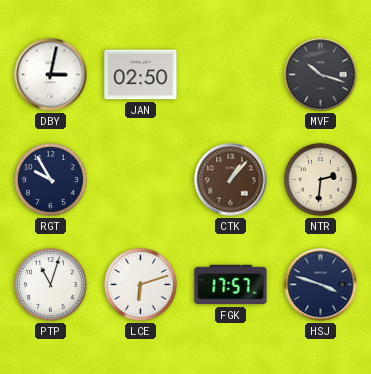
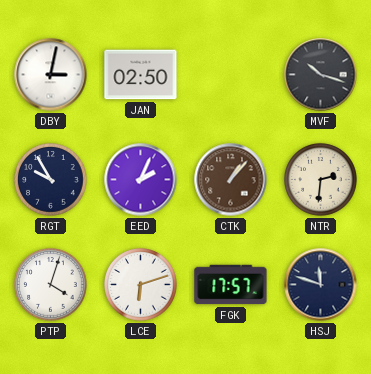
EED: none -> 2:04 (141, 180)
PTP: 11:03 -> 4:03 (51, 285)
HSJ: 3:48 -> 11:48 (321, 285)
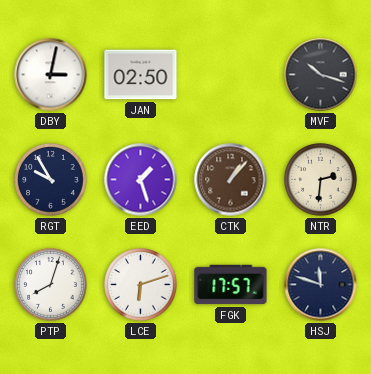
EED: 2:04 -> 1:27 (141, 180)
PTP: 4:03 -> 8:03 (51, 285)
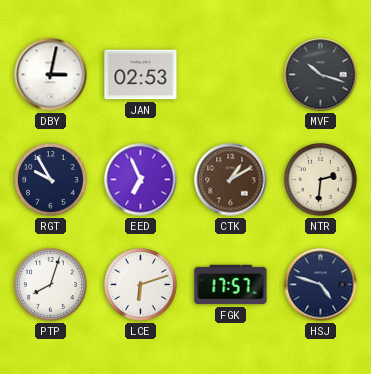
JAN: 02:50 -> 02:53 (141, 75)
EED: 1:27 -> 6:56 (141, 180)
CTK: 1:07 -> 1:10 (231, 180)
HSJ: 11:48 -> 4:48 (321, 285)
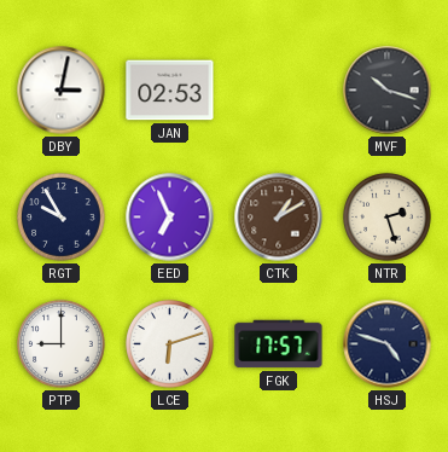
NTR: 2:31 -> 2:27 (388, 218)
PTP: 8:03 -> 9:00 (62, 344)
